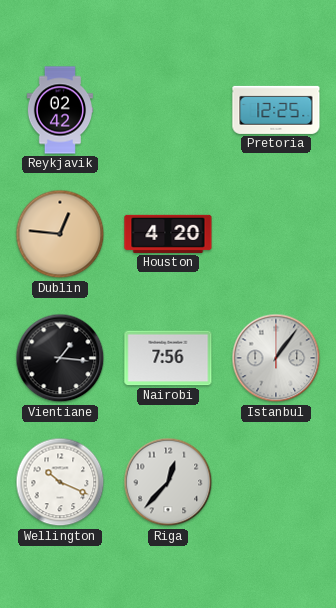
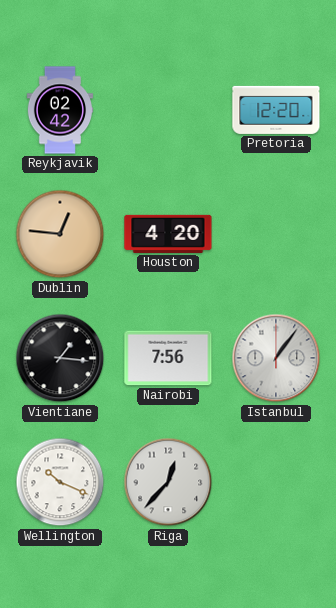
Pretoria: 12:25 -> 12:20 (276, 110)
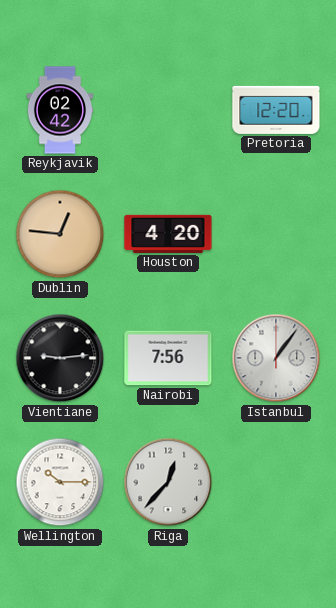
Vientiane: 1:16 -> 9:14 (60, 358)
Wellington: 10:19 -> 10:15 (60, 482)
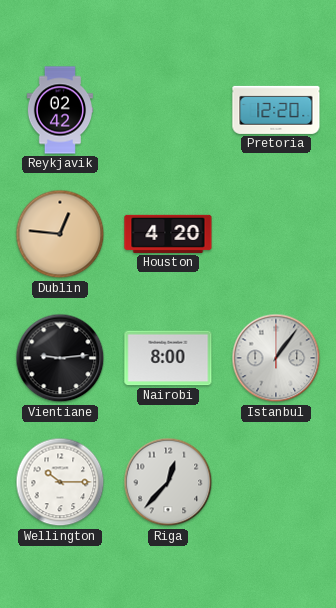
Nairobi: 7:56 -> 8:00 (168, 358)
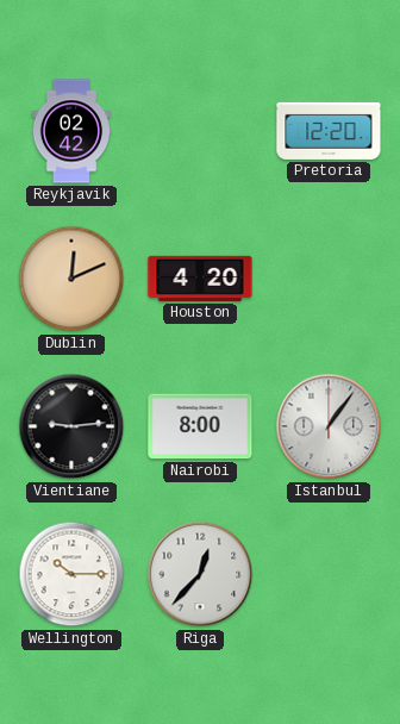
Dublin: 12:46 -> 12:11 (71, 279)
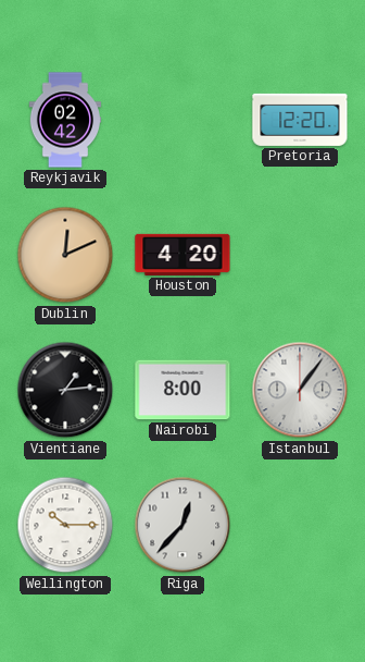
Vientiane: 9:14 -> 1:14 (65, 390)
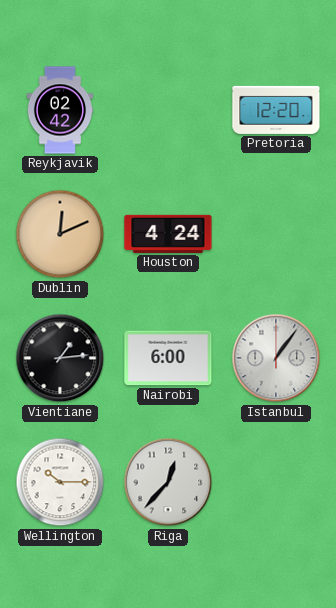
Houston: 4:20 -> 4:24 (168, 234)
Nairobi: 8:00 -> 6:00 (168, 358)
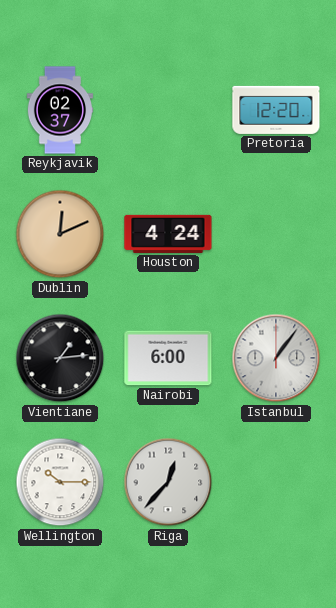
Reykjavik: 02:42 -> 02:37 (60, 110)
